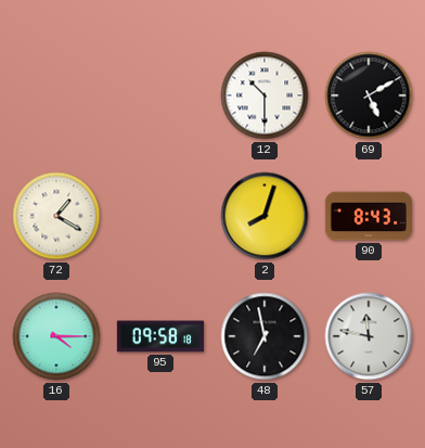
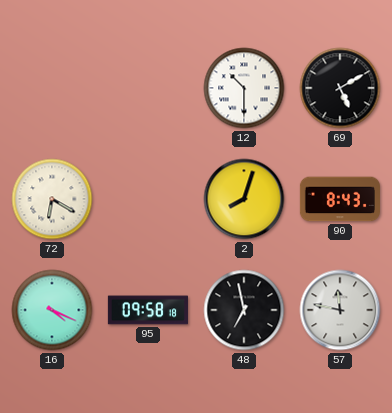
72: 1:20 -> 6:20 (52, 199)
16: 4:15 -> 4:19 (52, 310)
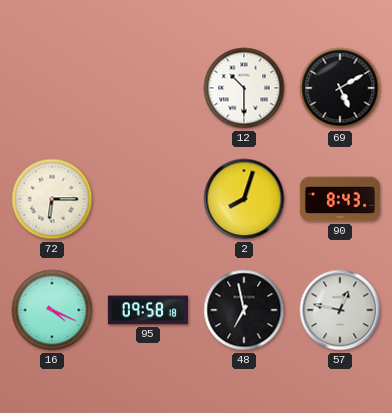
72: 6:20 -> 6:15 (52, 199)
57: 11:47 -> 12:47 (340, 310)
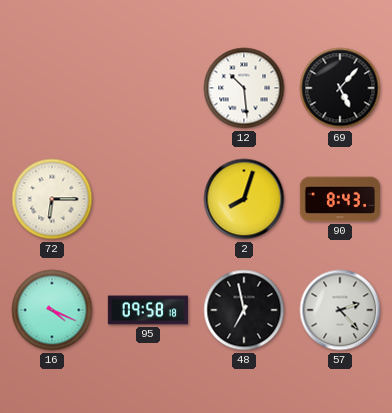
12: 10:30 -> 10:29 (244, 88)
69: 5:10 -> 5:07 (340, 88)
57: 12:47 -> 2:23 (340, 310)
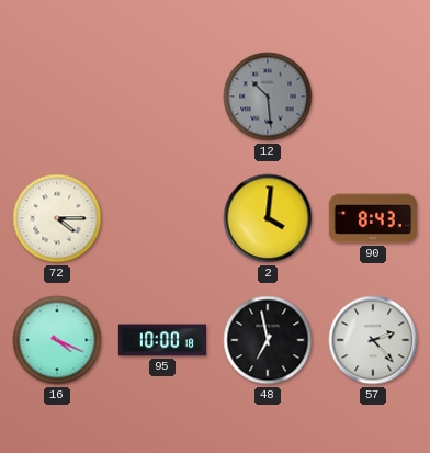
12 dial: white -> grey (268, 97)
69: 5:07 -> none (340, 88)
72: 6:15 -> 4:15 (57, 218)
2: 8:03 -> 4:01 (268, 218)
95: 09:58 -> 10:00 (162, 340)
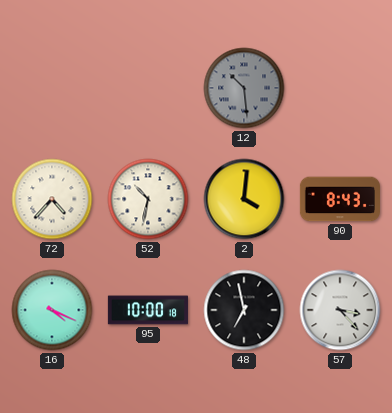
72: 4:15 -> 4:37 (52, 199)
52: none -> 10:32 (148, 199)
57: 2:23 -> 3:23 (340, 310)
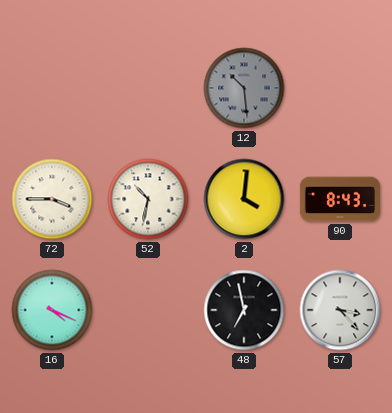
72: 4:37 -> 3:45 (52, 199)
95: 10:00 -> none (148, 310)
